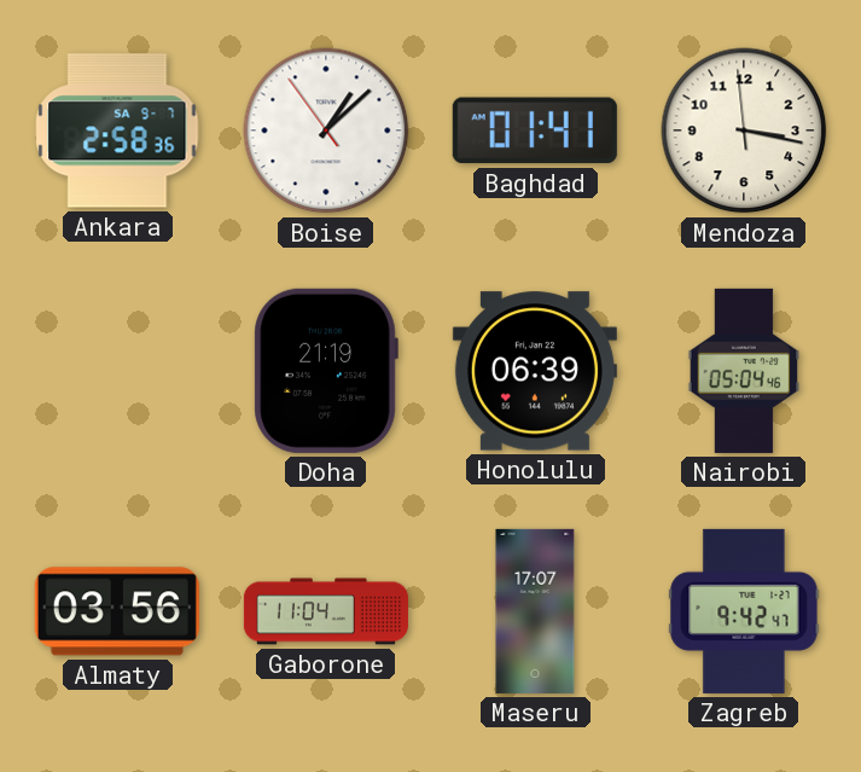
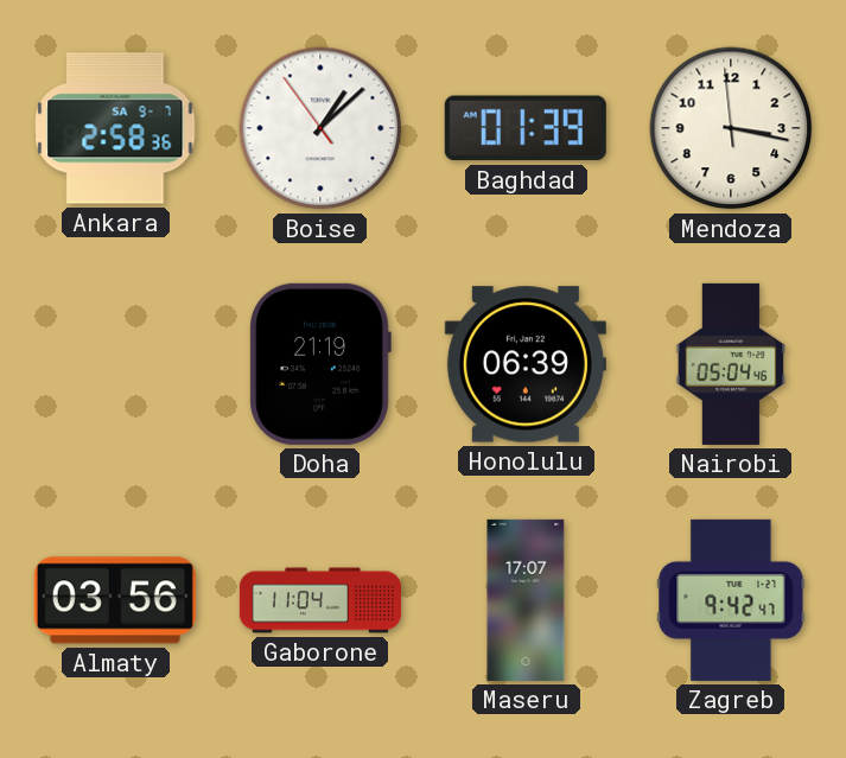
Baghdad: 01:41 -> 01:39 (526, 128)
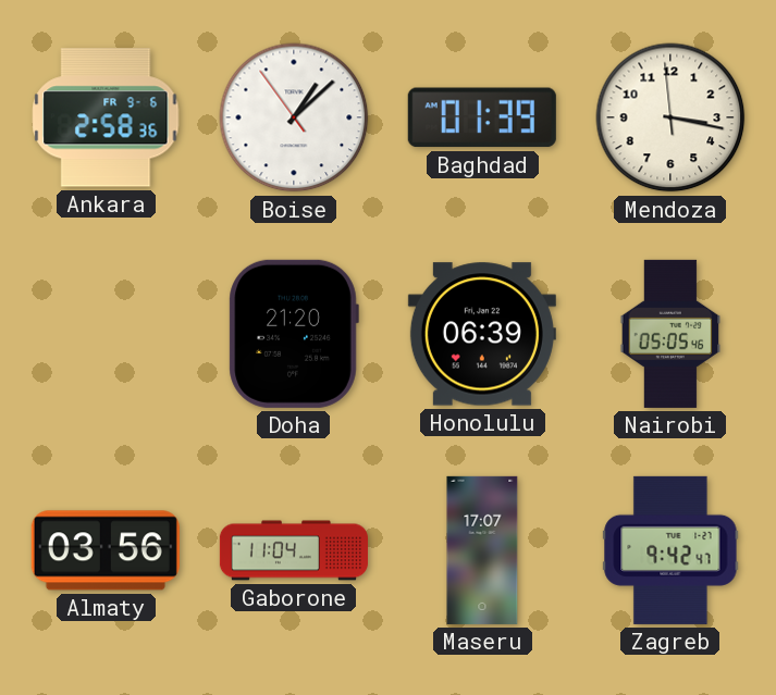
Ankara date: SA 9-7 -> FR 9-6 (106, 117)
Doha: 21:19 -> 21:20 (294, 334)
Nairobi: 05:04 -> 05:05 (670, 334)
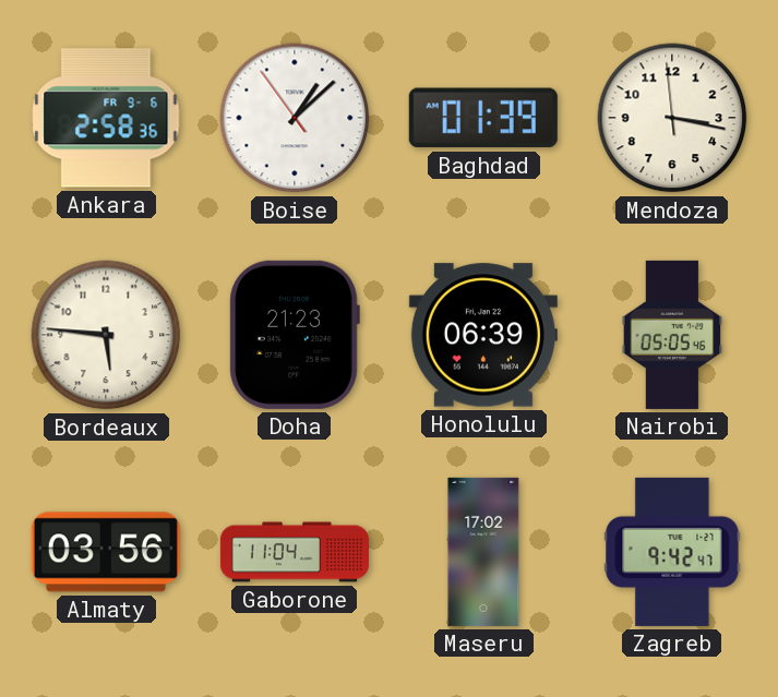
Bordeaux: none -> 5:46 (106, 335)
Doha: 21:20 -> 21:23 (295, 335)
Maseru: 17:07 -> 17:02 (483, 552)
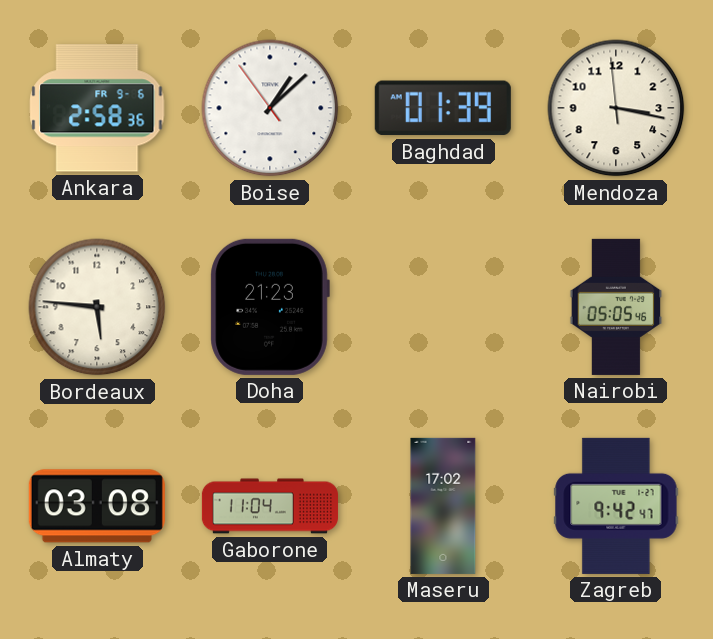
Honolulu: 06:39 -> none (483, 335)
Almaty: 03:56 -> 03:08 (97, 506)
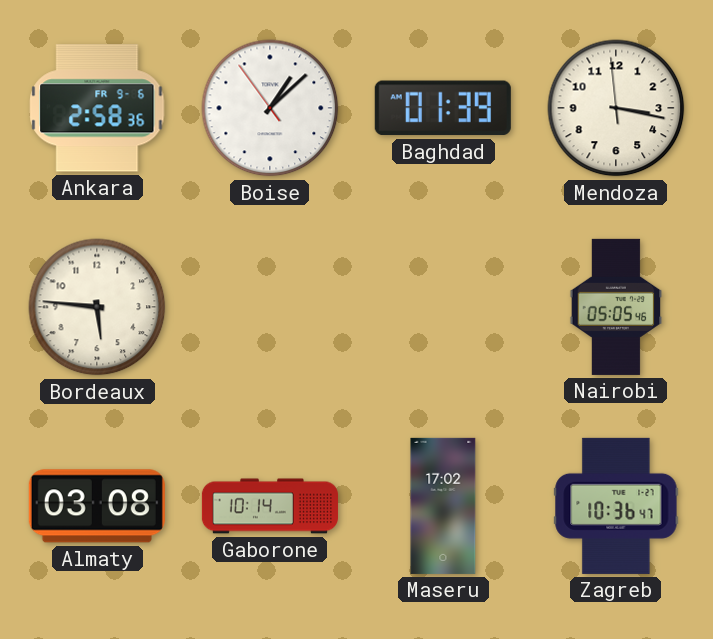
Doha: 21:23 -> none (270, 307)
Gaborone: 11:04 -> 10:14 (270, 506)
Zagreb: 9:42 -> 10:36 (616, 506)
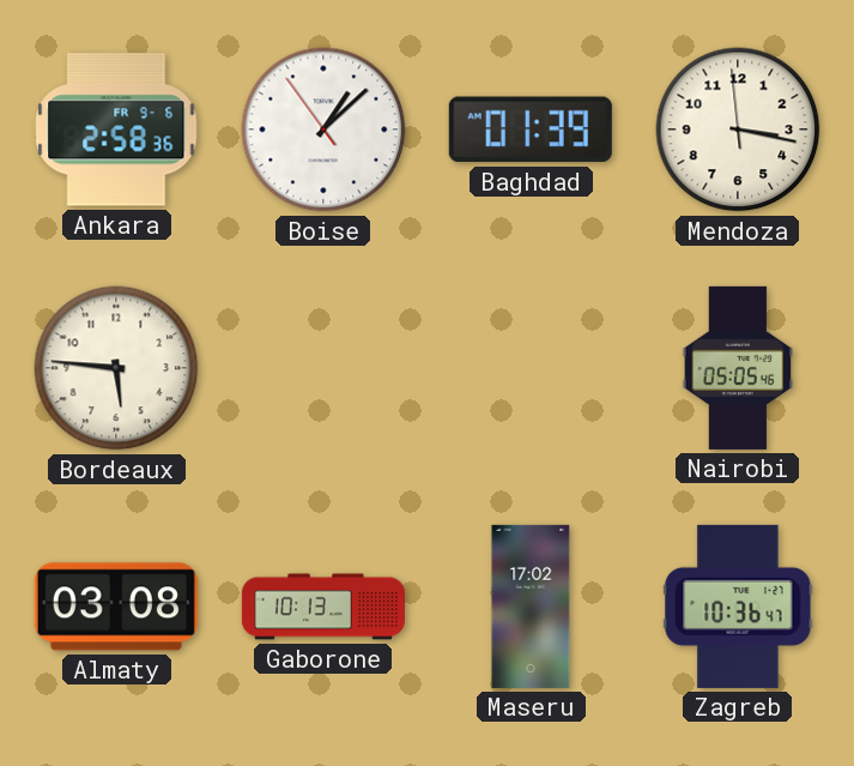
Gaborone: 10:14 -> 10:13 (323, 607)
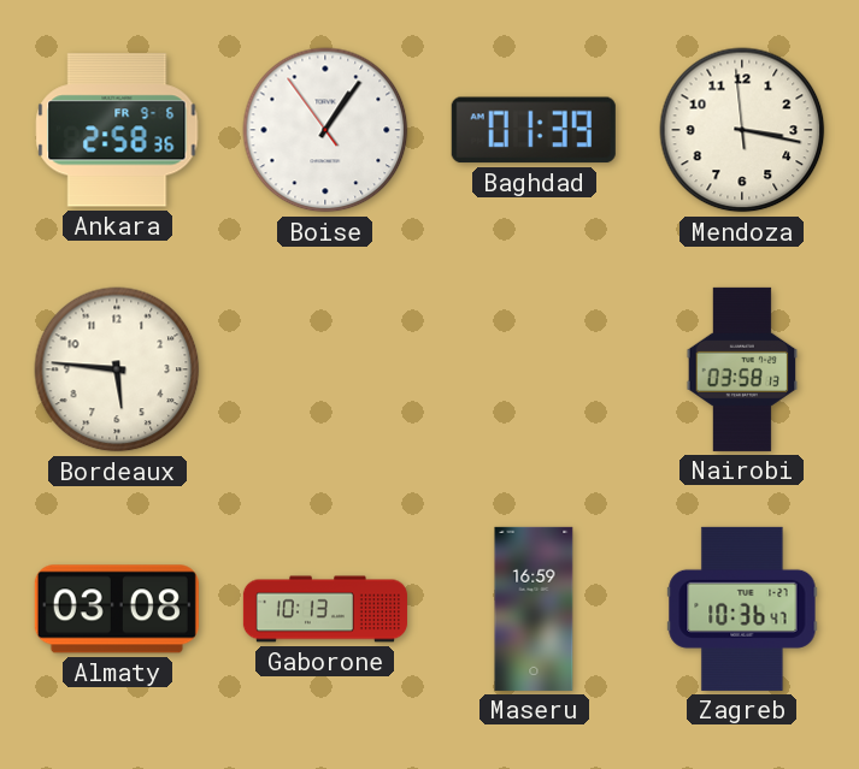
Boise: 1:07 -> 1:05 (325, 130)
Nairobi: 05:05 -> 03:58 (742, 369)
Maseru: 17:02 -> 16:59 (534, 609)
